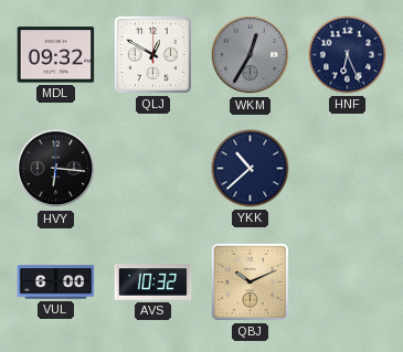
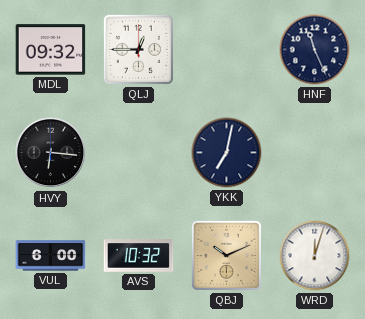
QLJ: 12:50 -> 12:45 (138, 49)
WKM: 12:35 -> none (251, 55)
HNF: 6:26 -> 11:26 (315, 50)
YKK: 10:38 -> 7:02 (227, 153)
WRD: none -> 12:03 (315, 256)
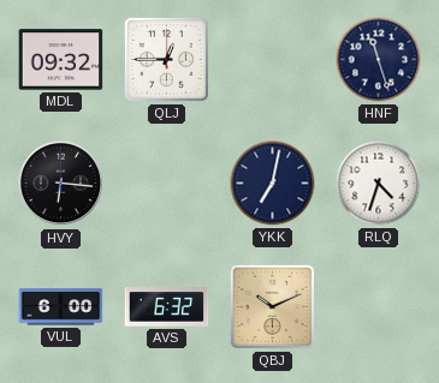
HNF: 11:26 -> 11:27 (379, 60)
RLQ: none -> 4:33 (379, 184)
AVS: 10:32 -> 6:32 (167, 307)
WRD: 12:03 -> none (315, 256)
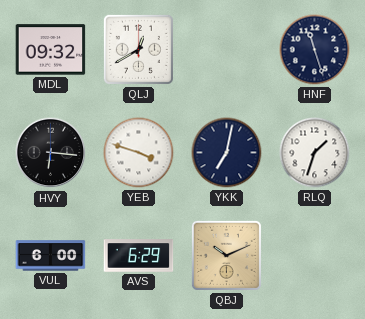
QLJ: 12:45 -> 12:40 (138, 49)
YEB: none -> 3:48 (139, 153)
RLQ: 4:33 -> 1:33 (315, 153)
AVS: 6:32 -> 6:29 (139, 256)
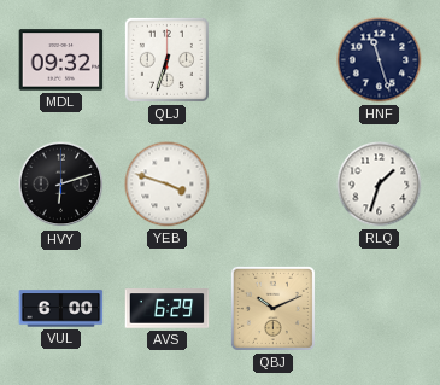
QLJ: 12:40 -> 6:33 (166, 59)
HVY: 6:16 -> 6:12 (61, 185)
YKK: 7:02 -> none (227, 153)
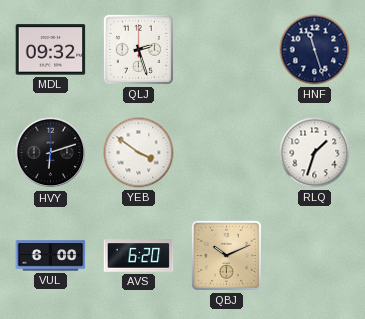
QLJ: 6:33 -> 2:27 (138, 49)
YEB: 3:48 -> 3:51 (139, 153)
AVS: 6:29 -> 6:20 (139, 256)
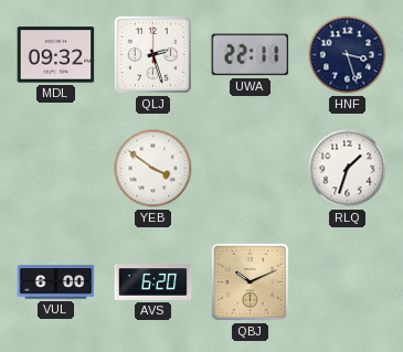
UWA: none -> 22:11 (251, 55)
HNF: 11:27 -> 3:27 (348, 55)
HVY: 6:12 -> none (51, 153)
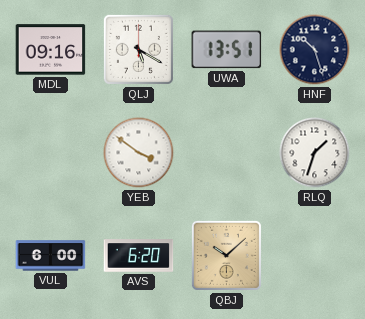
MDL: 09:32 -> 09:16 (51, 50)
QLJ: 2:27 -> 5:20 (138, 49)
UWA: 22:11 -> 13:51 (227, 50)
HNF: 3:27 -> 10:27 (315, 50)
QBJ: 10:11 -> 10:08 (226, 255)
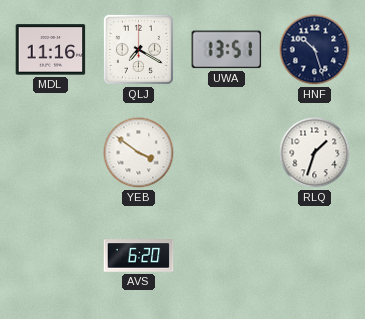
MDL: 09:16 -> 11:16 (51, 50)
QLJ: 5:20 -> 7:20 (138, 49)
VUL: 6:00 -> none (51, 256)
QBJ: 10:08 -> none (226, 255)
